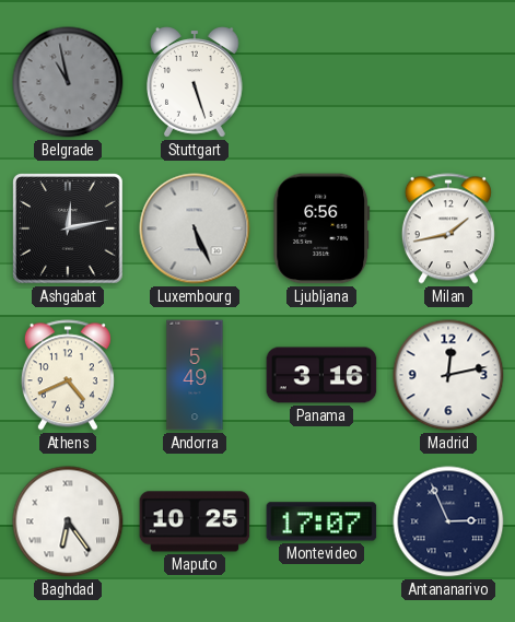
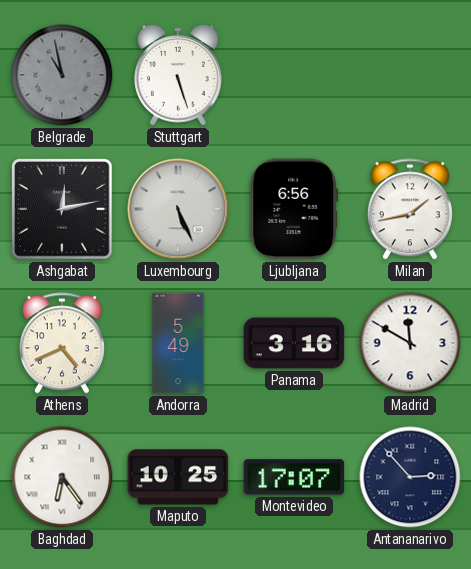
Madrid: 12:13 -> 11:50 (410, 343)
Antananarivo: 2:56 -> 2:53 (410, 477)
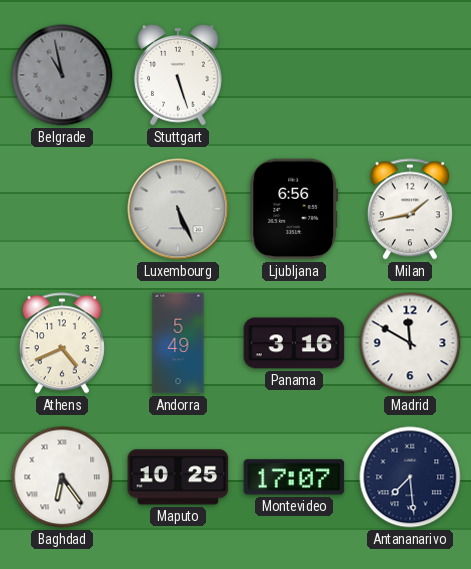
Ashgabat: 12:13 -> none (62, 209)
Antananarivo: 2:53 -> 7:29 (410, 477)
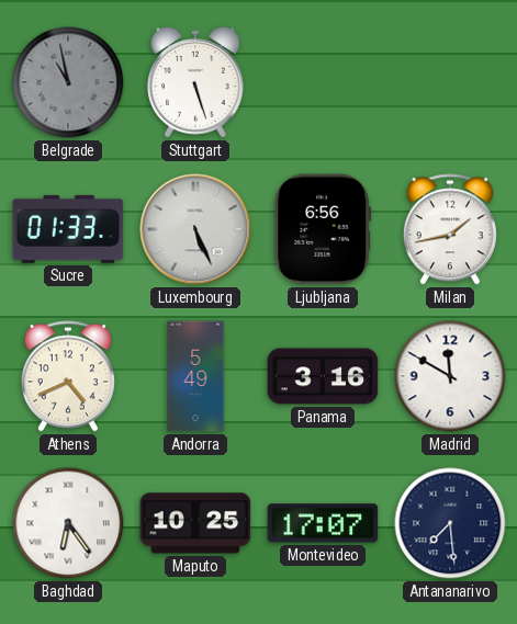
Sucre: none -> 01:33 (68, 229)
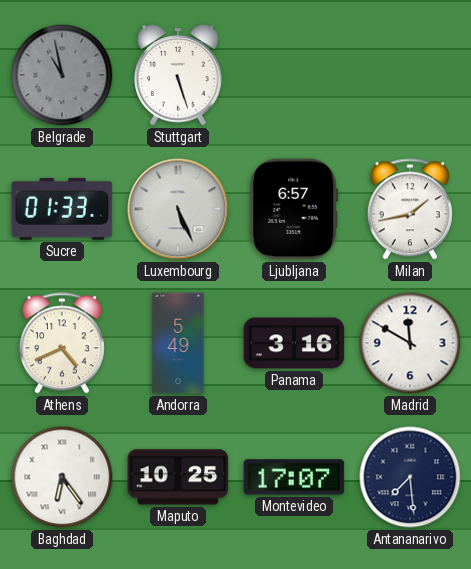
Ljubljana: 6:56 -> 6:57 (294, 209)
